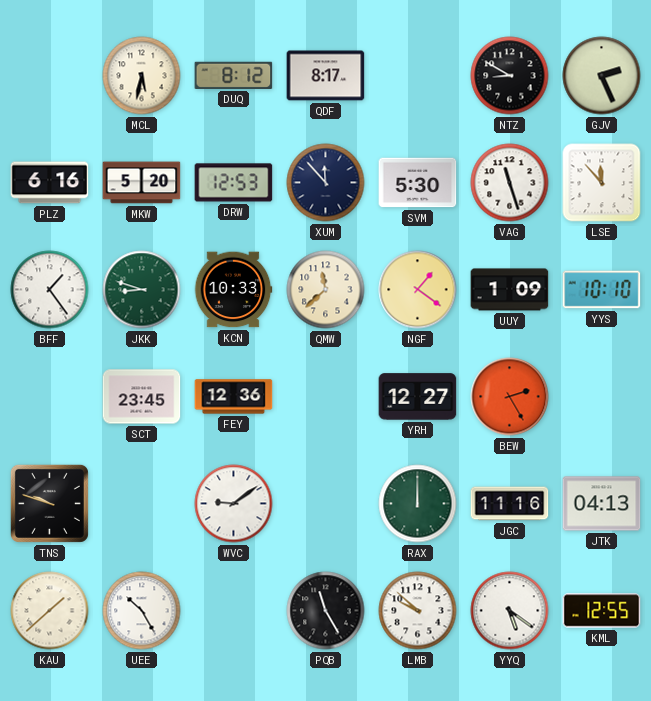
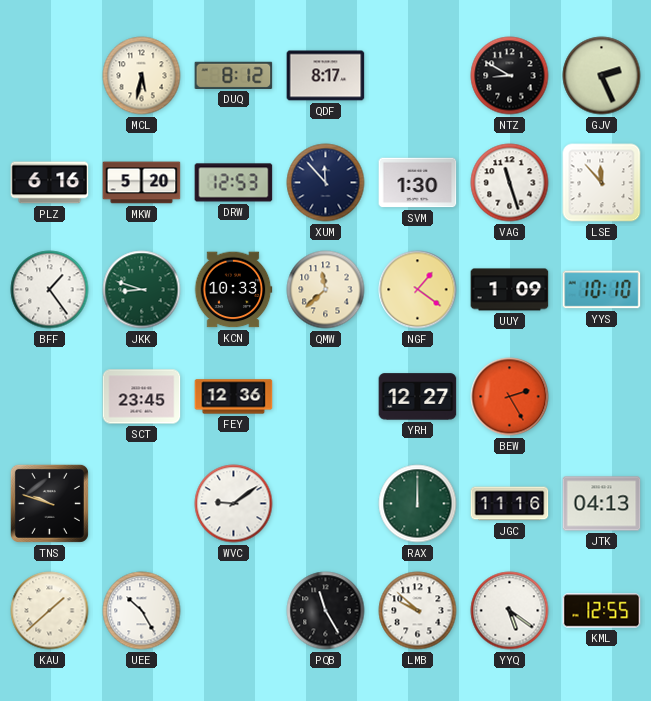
SVM: 5:30 -> 1:30 (418, 183)
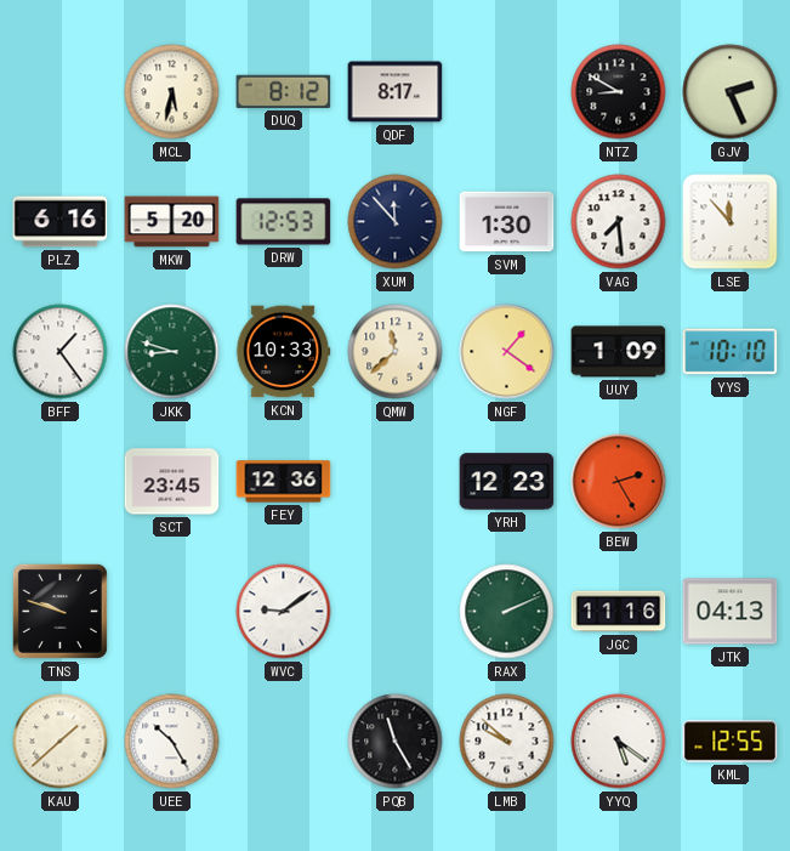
VAG: 11:27 -> 7:29 (619, 222)
YRH: 12:27 -> 12:23 (507, 482)
RAX: 12:00 -> 2:11 (507, 612)
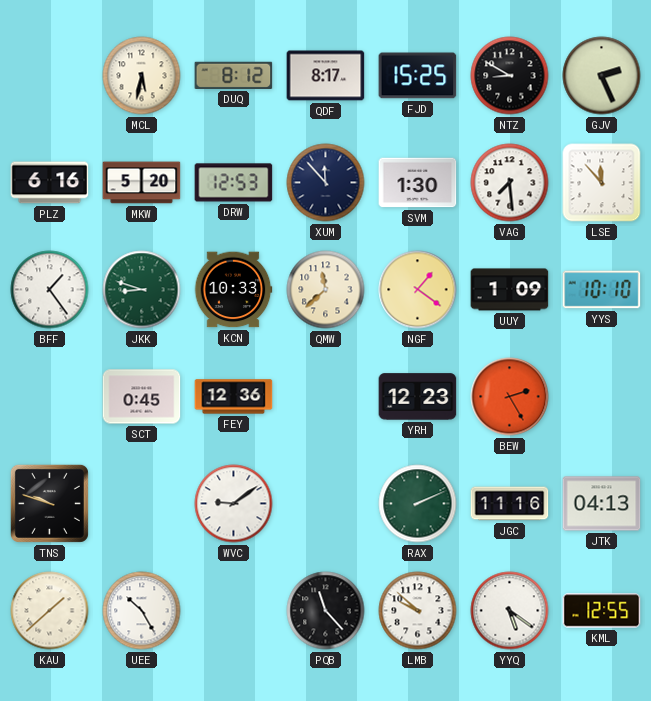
FJD: none -> 15:25 (418, 76)
SCT: 23:45 -> 0:45 (142, 397)
PQB: 11:25 -> 11:23 (326, 611)
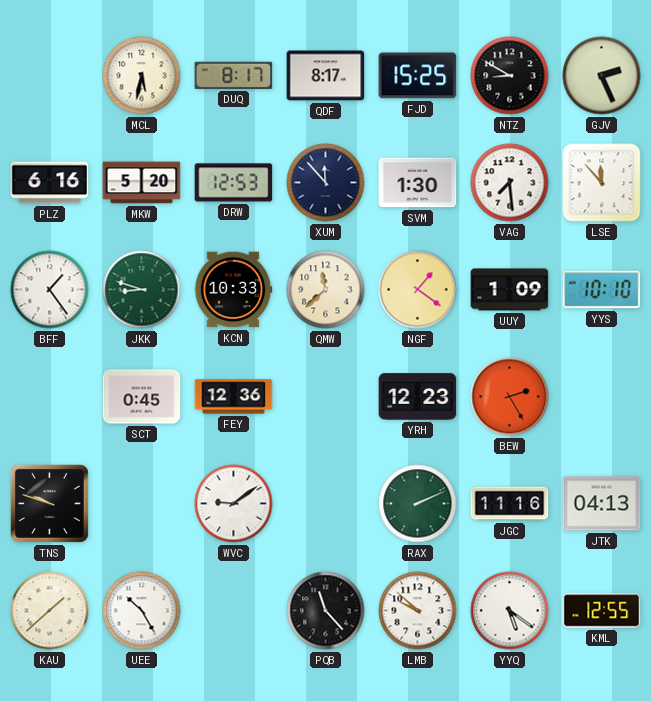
DUQ: 8:12 -> 8:17 (234, 75)
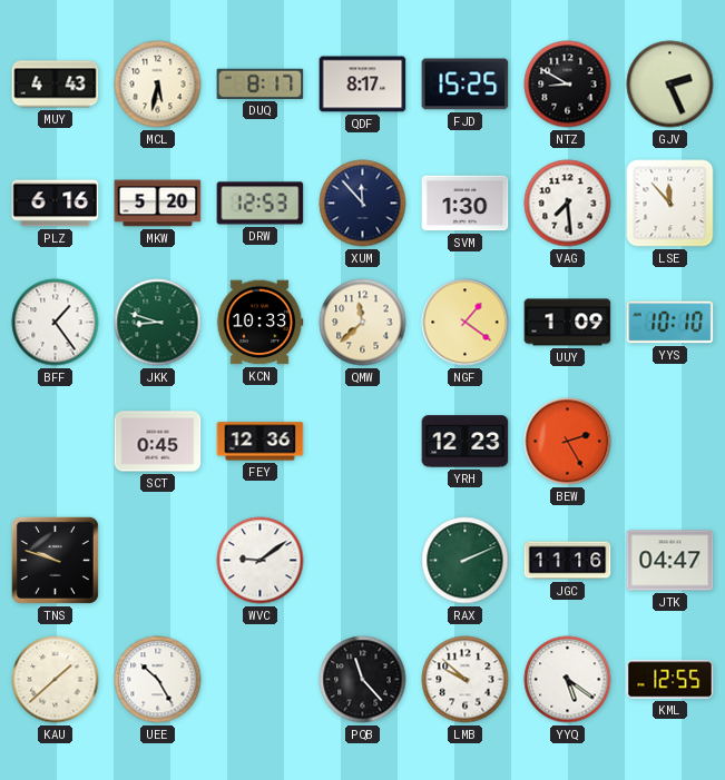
MUY: none -> 4:43 (56, 85)
JTK: 04:13 -> 04:47 (670, 561)
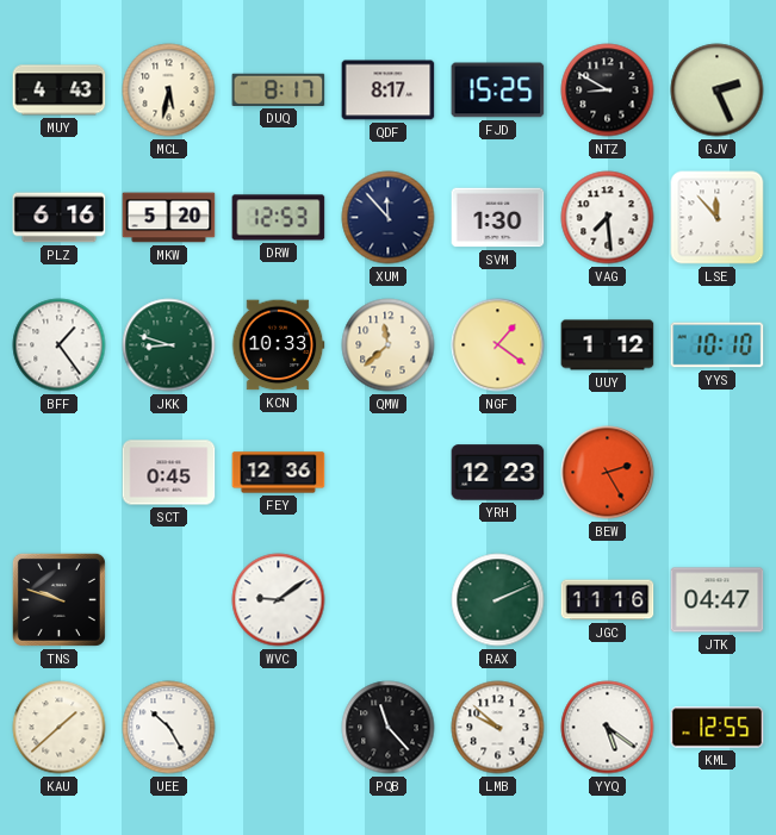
UUY: 1:09 -> 1:12 (608, 345)
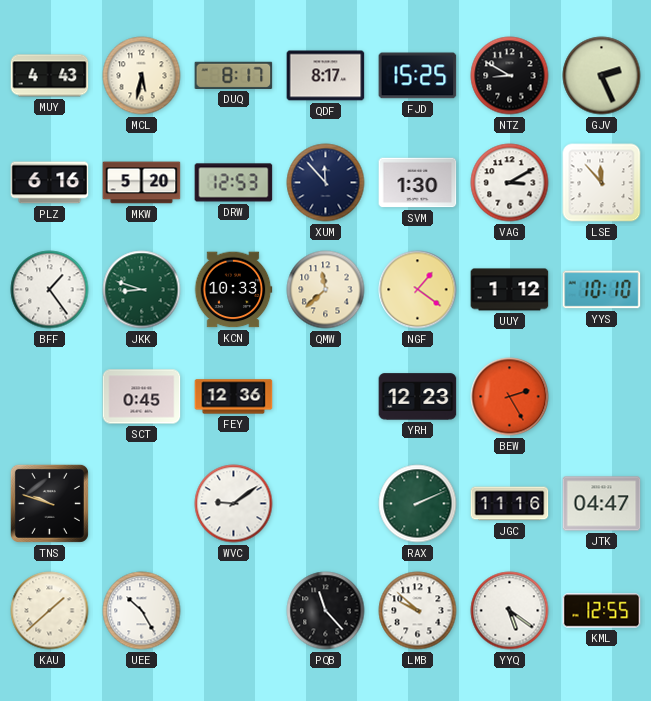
VAG: 7:29 -> 3:10 (510, 183)
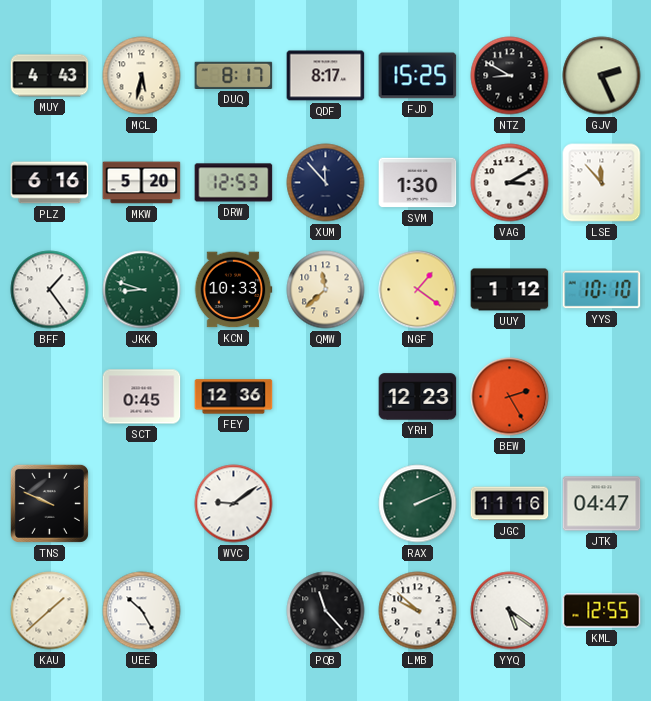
TNS: 9:48 -> 9:49 (49, 503)
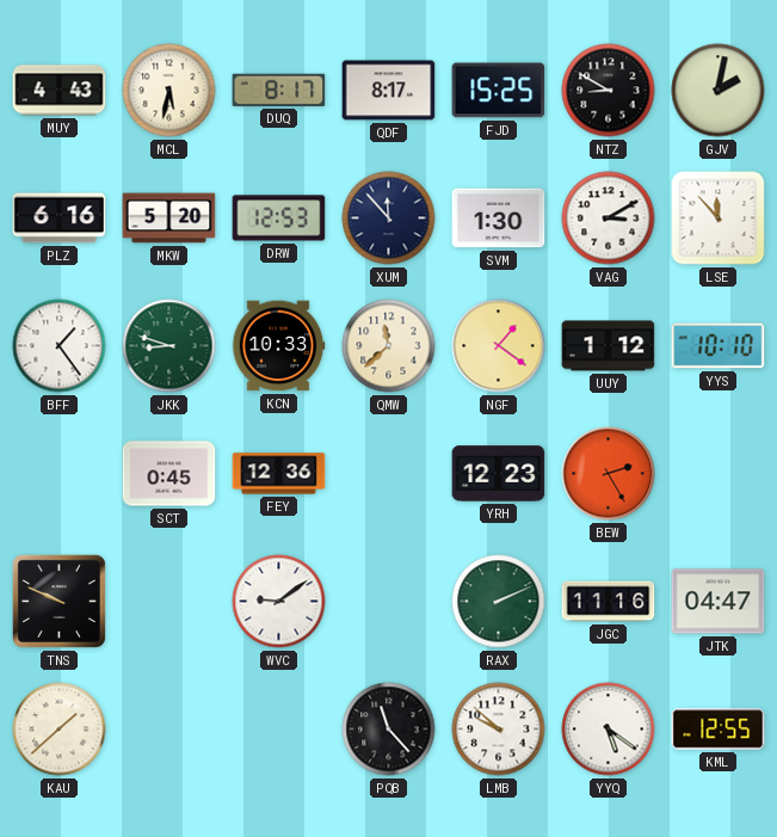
GJV: 2:26 -> 2:02 (719, 91)
UEE: 10:25 -> none (142, 611)
